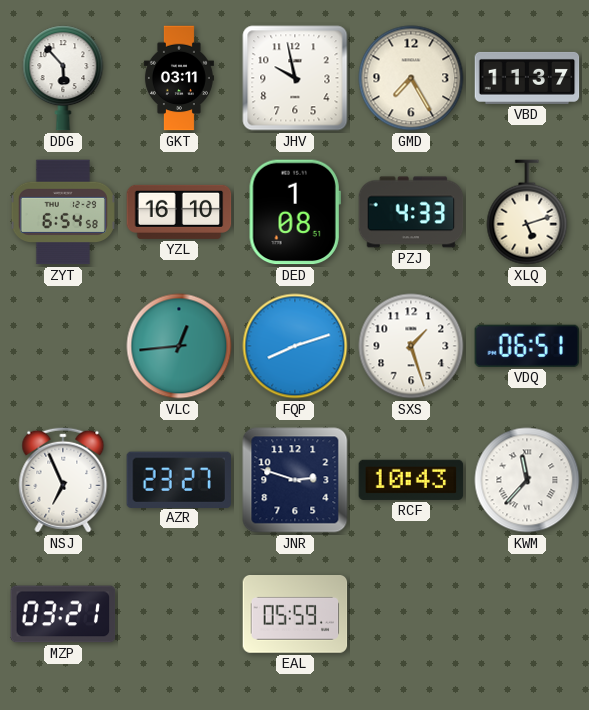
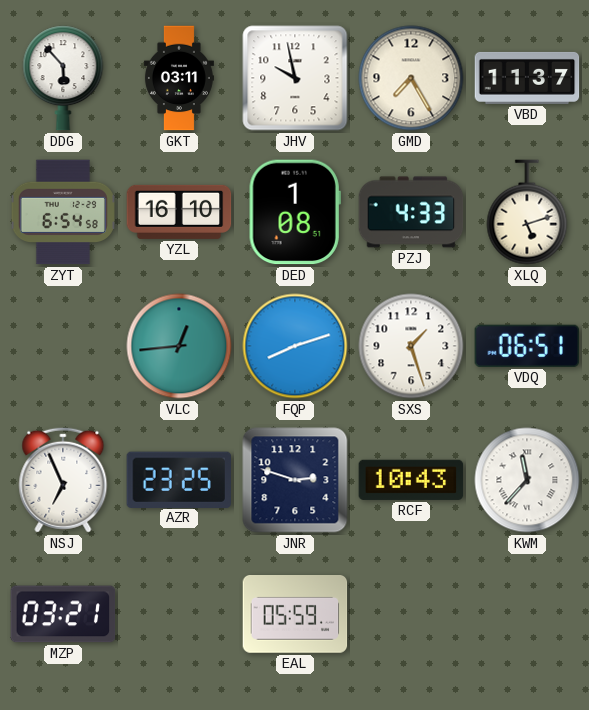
AZR: 23:27 -> 23:25 (178, 479)
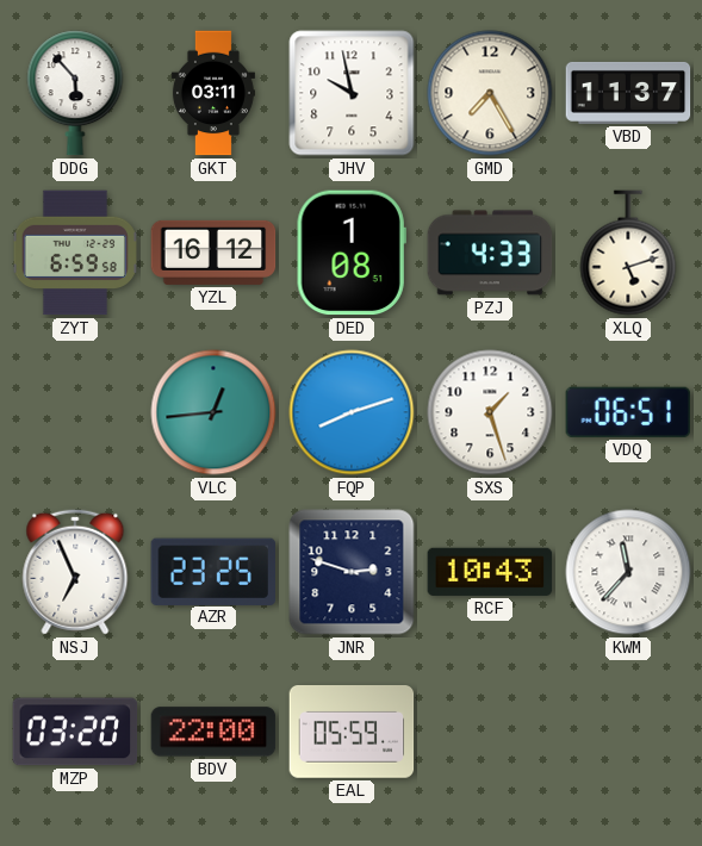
ZYT: 6:54 -> 6:59 (75, 253)
YZL: 16:10 -> 16:12 (213, 253)
MZP: 03:21 -> 03:20 (75, 732)
BDV: none -> 22:00 (213, 732)
